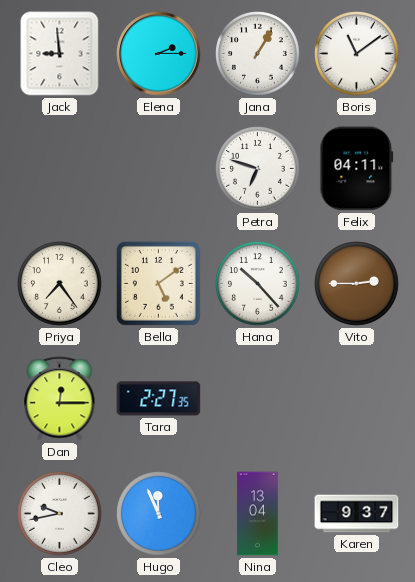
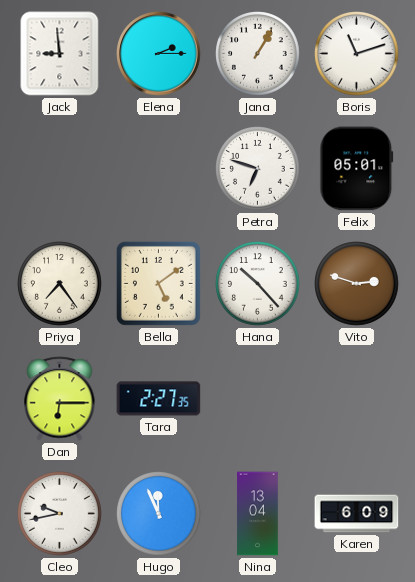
Boris: 11:09 -> 11:12 (357, 54)
Felix: 04:11 -> 05:01 (357, 169)
Vito: 2:45 -> 2:48 (357, 284)
Dan: 12:15 -> 6:15 (60, 399)
Karen: 9:37 -> 6:09 (357, 514)
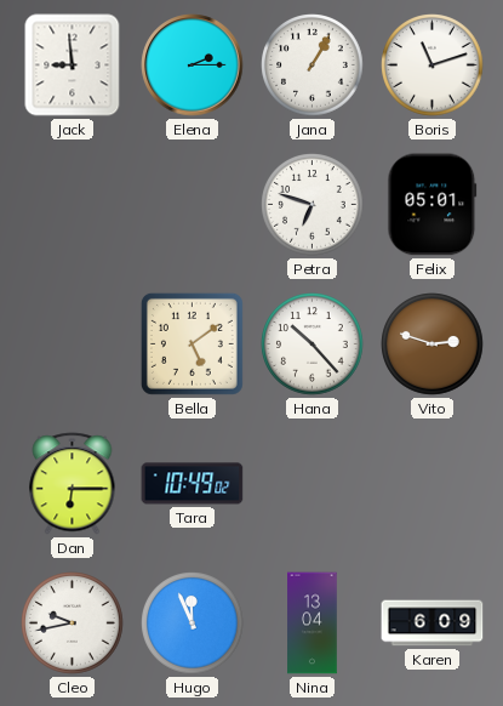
Priya: 7:24 -> none (60, 284)
Tara: 2:27 -> 10:49 (193, 484)
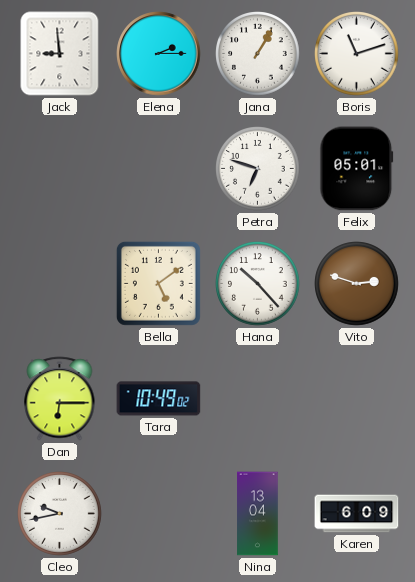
Hugo: 11:56 -> none (193, 624)
